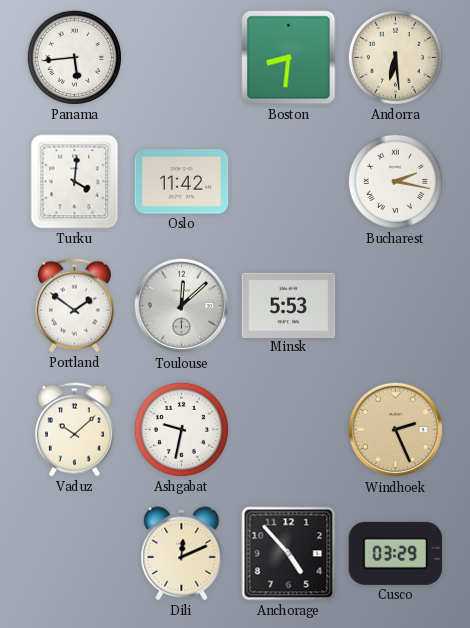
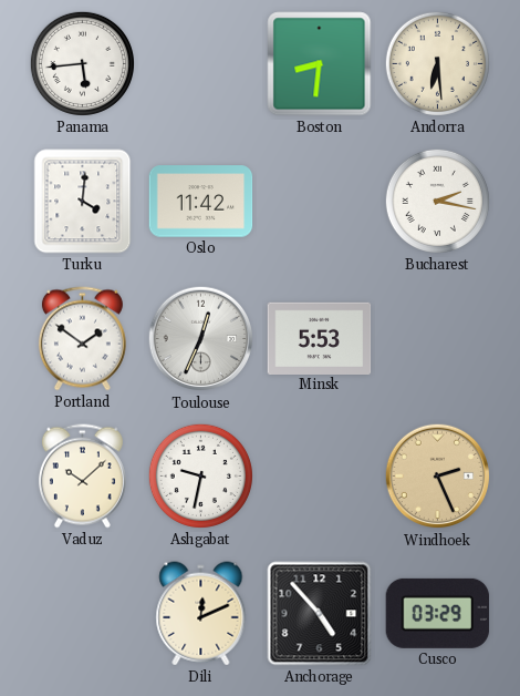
Toulouse: 12:08 -> 12:34 (201, 339)
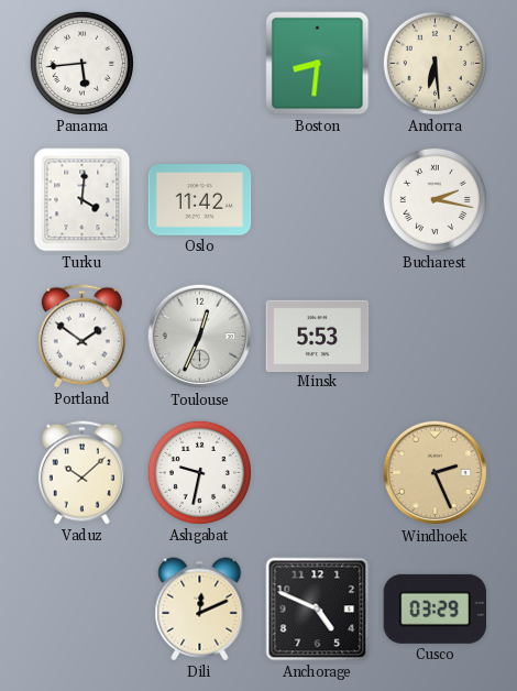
Anchorage: 4:53 -> 4:49 (318, 610)
